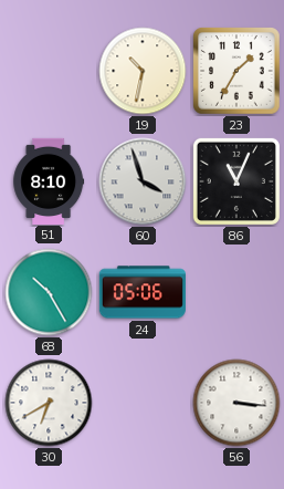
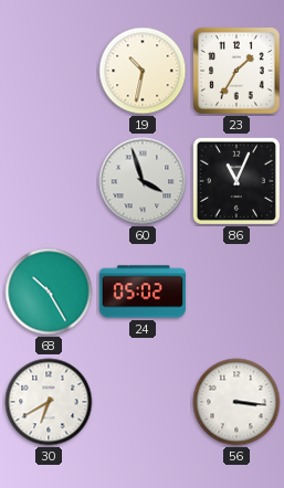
51: 8:10 -> none (49, 180)
24: 05:06 -> 05:02 (143, 291)
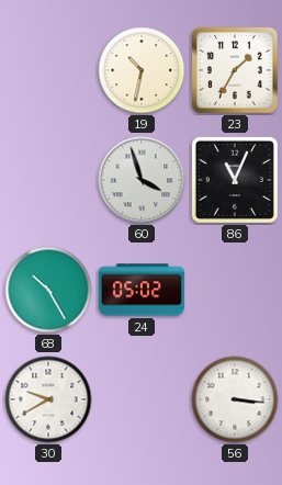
30: 6:40 -> 9:40 (48, 399)
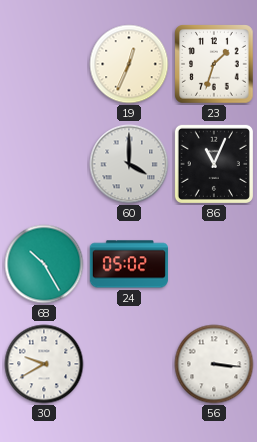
19: 10:32 -> 12:34 (129, 64)
23: 1:35 -> 1:33 (214, 64)
60: 3:57 -> 4:00 (129, 164)
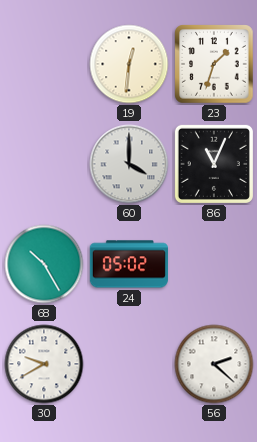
19: 12:34 -> 12:31 (129, 64)
56: 3:16 -> 2:22 (214, 364)
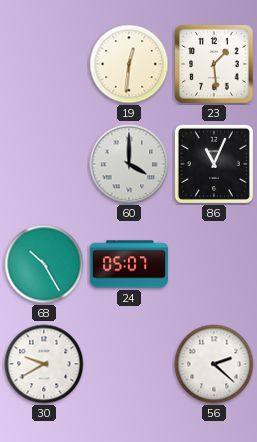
23: 1:33 -> 1:29 (214, 64)
24: 05:02 -> 05:07 (129, 264)
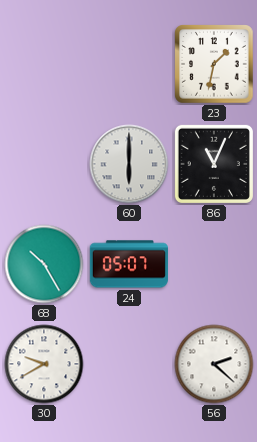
19: 12:31 -> none (129, 64)
23: 1:29 -> 1:32 (214, 64)
60: 4:00 -> 6:00 (129, 164)
